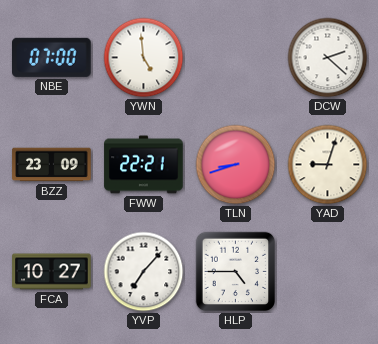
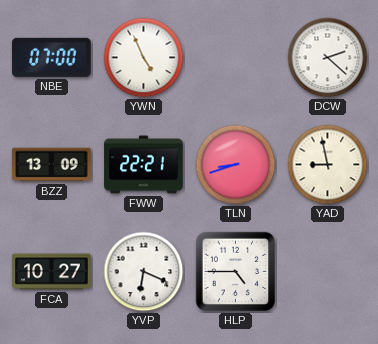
YWN: 4:59 -> 4:56 (144, 58)
BZZ: 23:09 -> 13:09 (52, 165)
YAD: 9:03 -> 8:58 (328, 165)
YVP: 7:07 -> 6:19 (144, 272)
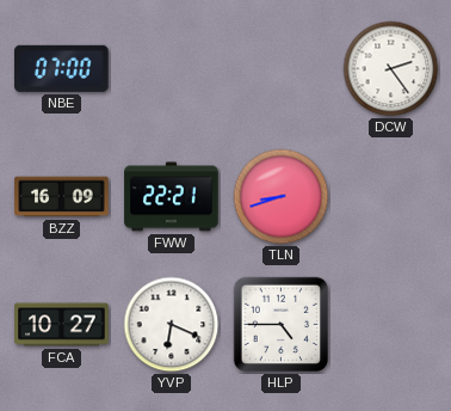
YWN: 4:56 -> none (144, 58)
DCW: 2:22 -> 2:24 (391, 69)
BZZ: 13:09 -> 16:09 (62, 197)
YAD: 8:58 -> none (328, 165)
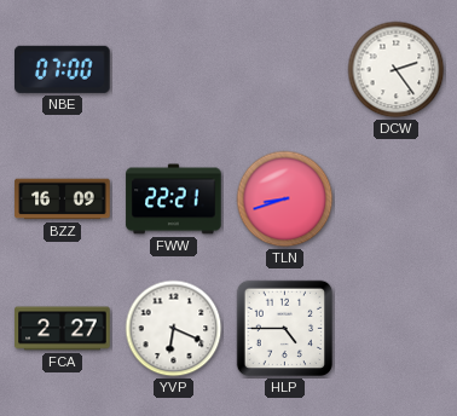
FCA: 10:27 -> 2:27 (63, 329)
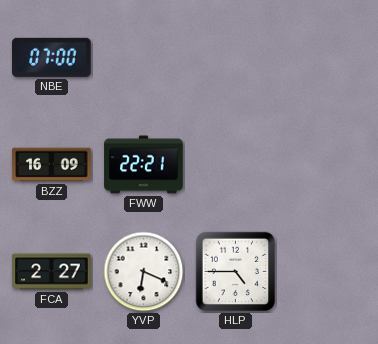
DCW: 2:24 -> none (397, 70)
TLN: 8:42 -> none (285, 200)
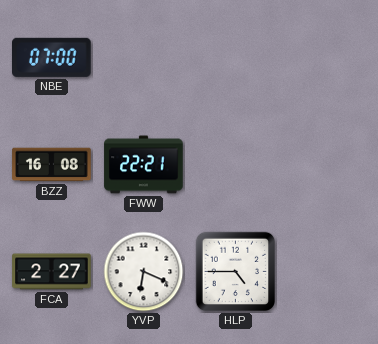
BZZ: 16:09 -> 16:08 (52, 165)
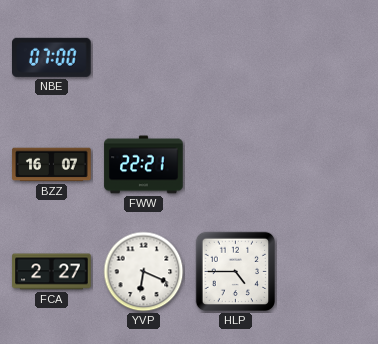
BZZ: 16:08 -> 16:07 (52, 165)
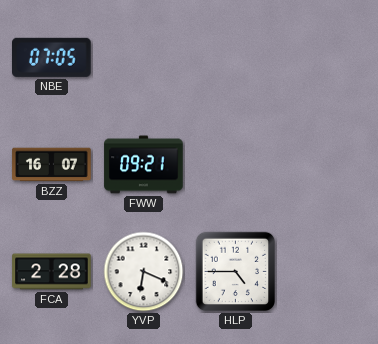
NBE: 07:00 -> 07:05 (52, 57)
FWW: 22:21 -> 09:21 (144, 165)
FCA: 2:27 -> 2:28 (52, 272)
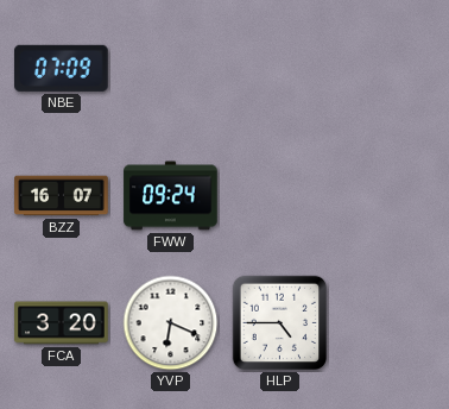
NBE: 07:05 -> 07:09 (62, 68)
FWW: 09:21 -> 09:24 (171, 196)
FCA: 2:28 -> 3:20 (62, 323)
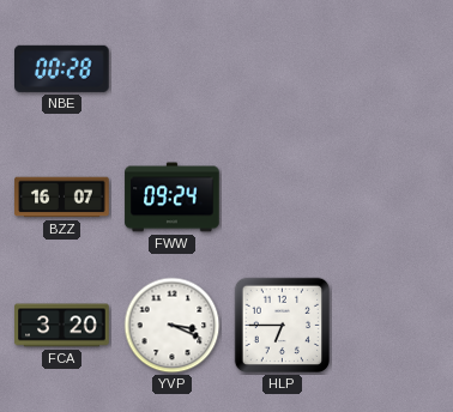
NBE: 07:09 -> 00:28 (62, 68)
YVP: 6:19 -> 3:19 (173, 326)
HLP: 4:45 -> 6:45 (283, 326)
